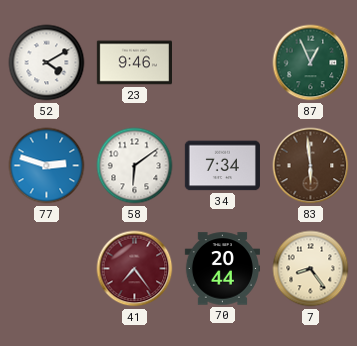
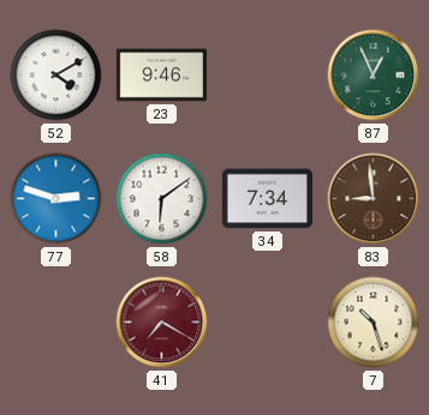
83: 5:59 -> 8:59 (374, 199)
41: 7:24 -> 7:20 (162, 323)
70: 20:44 -> none (222, 269)
7: 8:24 -> 10:27 (374, 323)
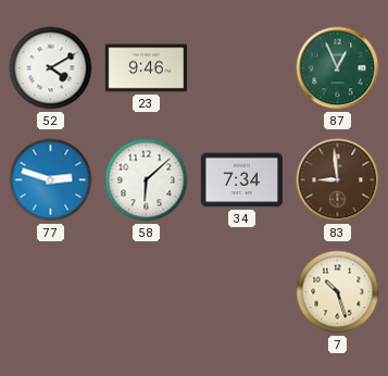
58: 6:09 -> 6:08 (147, 180)
41: 7:20 -> none (162, 323)
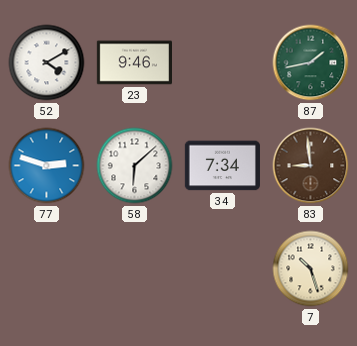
87: 12:56 -> 1:43 (311, 63)
